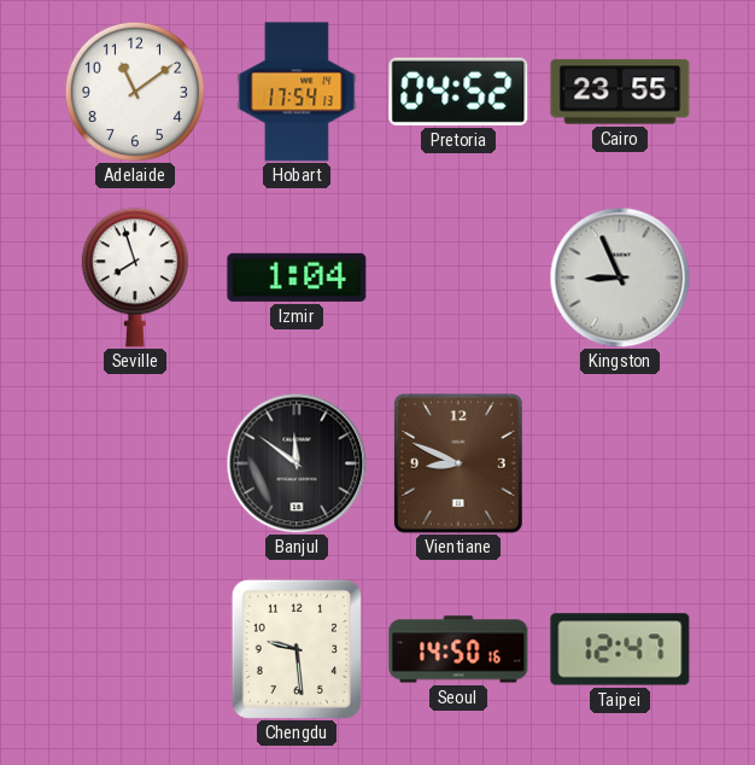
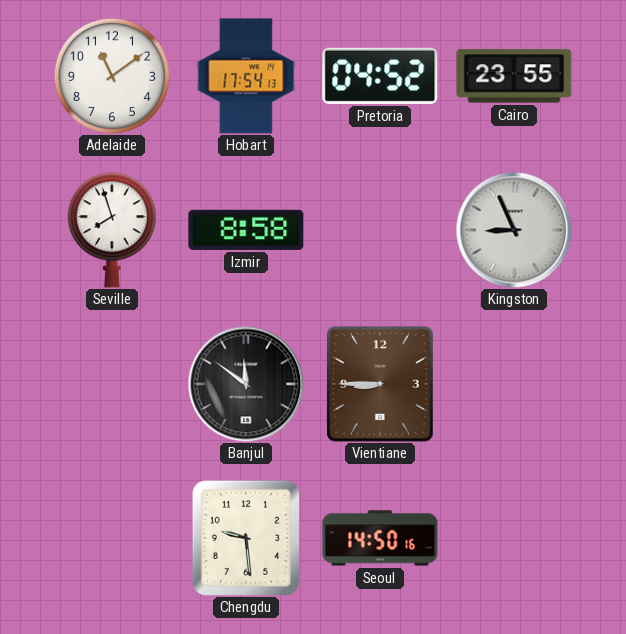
Izmir: 1:04 -> 8:58 (246, 230)
Vientiane: 8:49 -> 8:45 (380, 384)
Taipei: 12:47 -> none (620, 649)
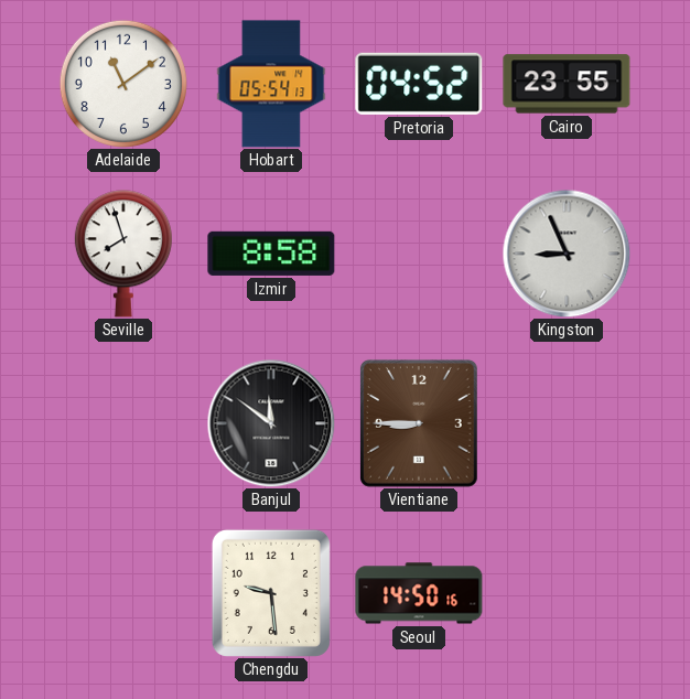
Hobart: 17:54 -> 05:54 (271, 84)
